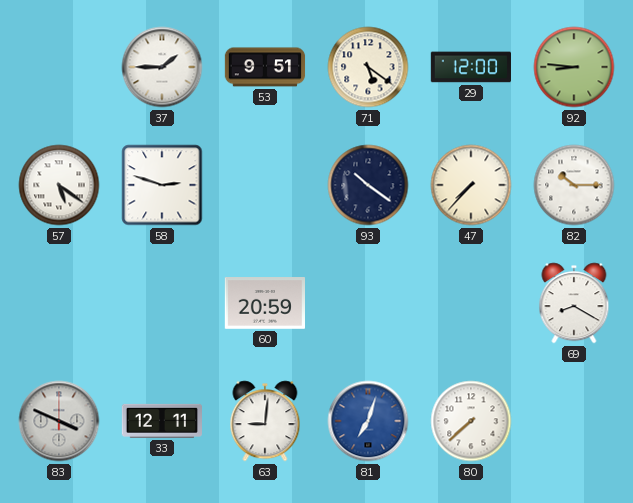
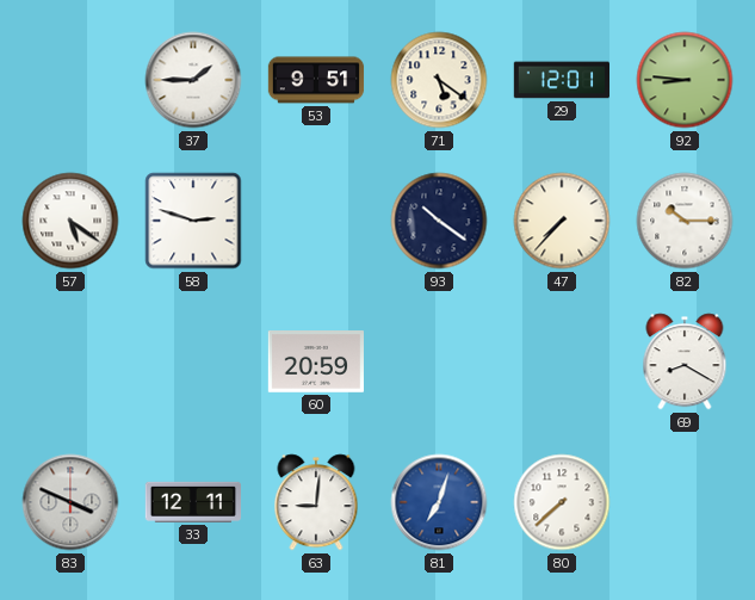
29: 12:00 -> 12:01 (561, 80)
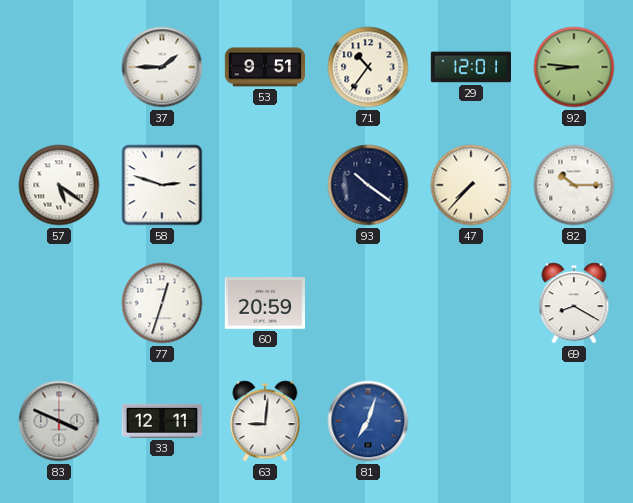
71: 5:21 -> 10:36 (368, 67)
77: none -> 12:33 (162, 303)
80: 7:38 -> none (562, 502)
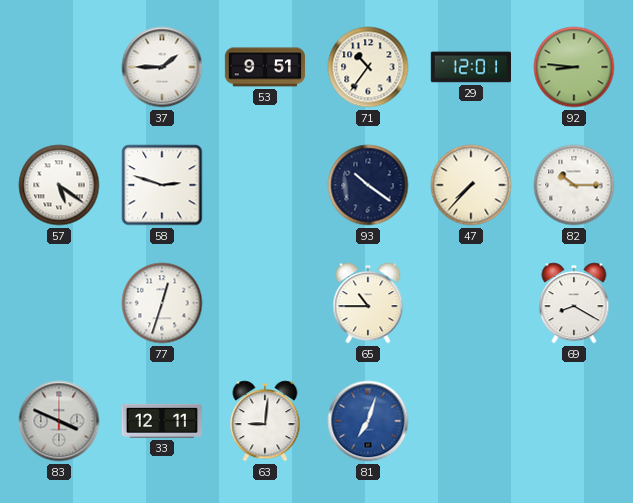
60: 20:59 -> none (264, 303)
65: none -> 10:45 (368, 303)
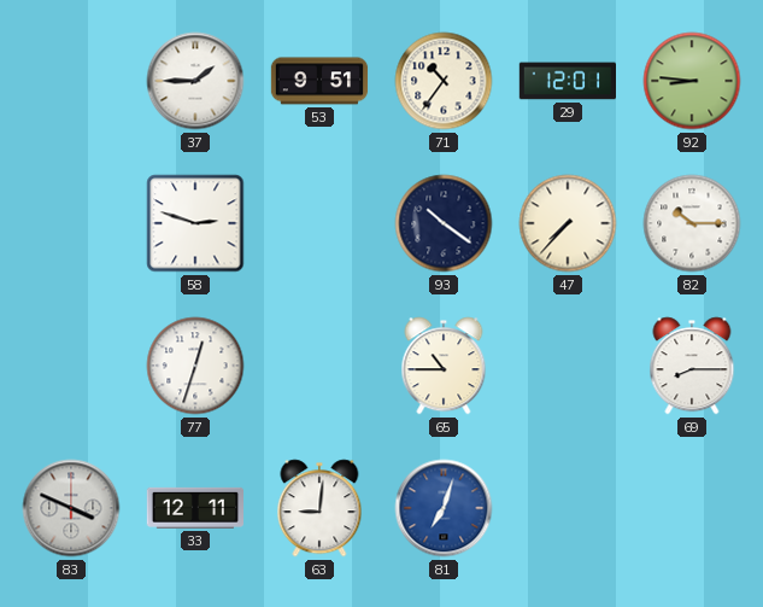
57: 5:21 -> none (59, 185)
69: 8:20 -> 8:15 (692, 366)
